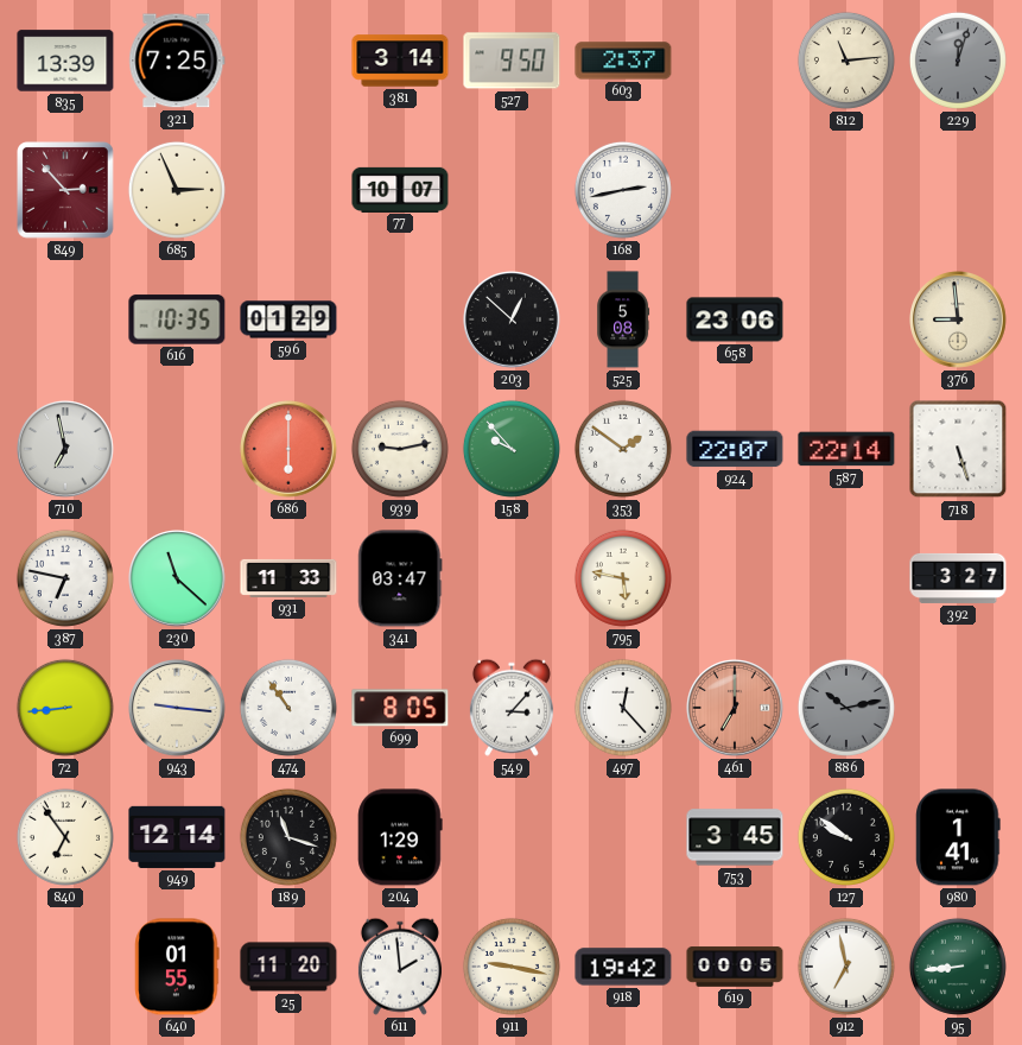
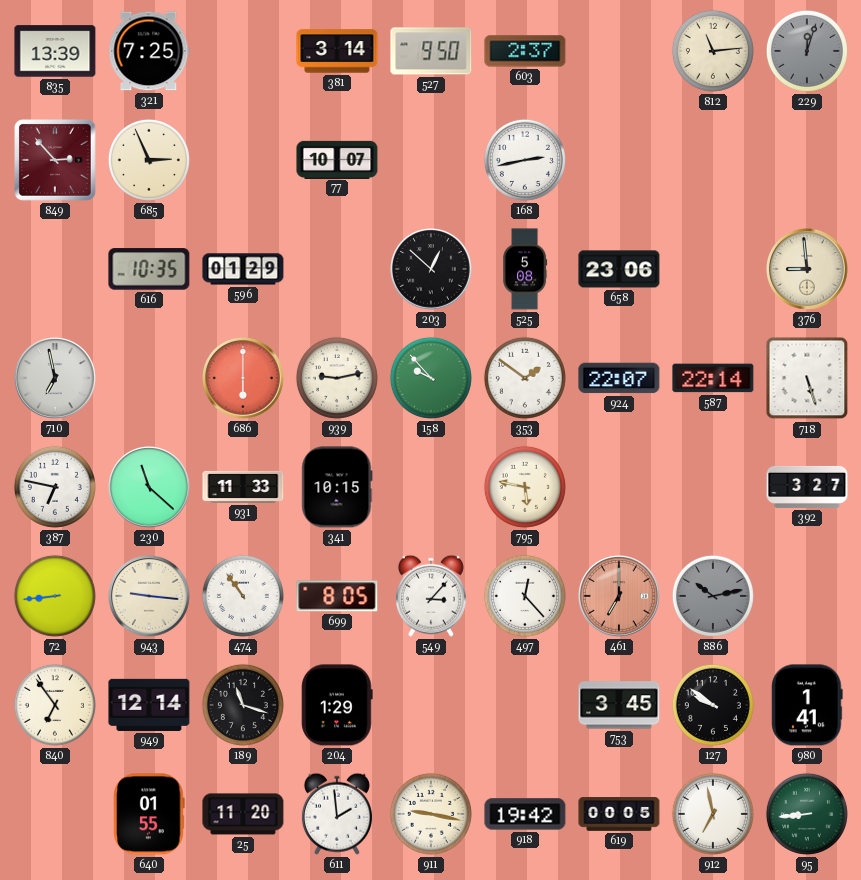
341: 03:47 -> 10:15 (337, 487)
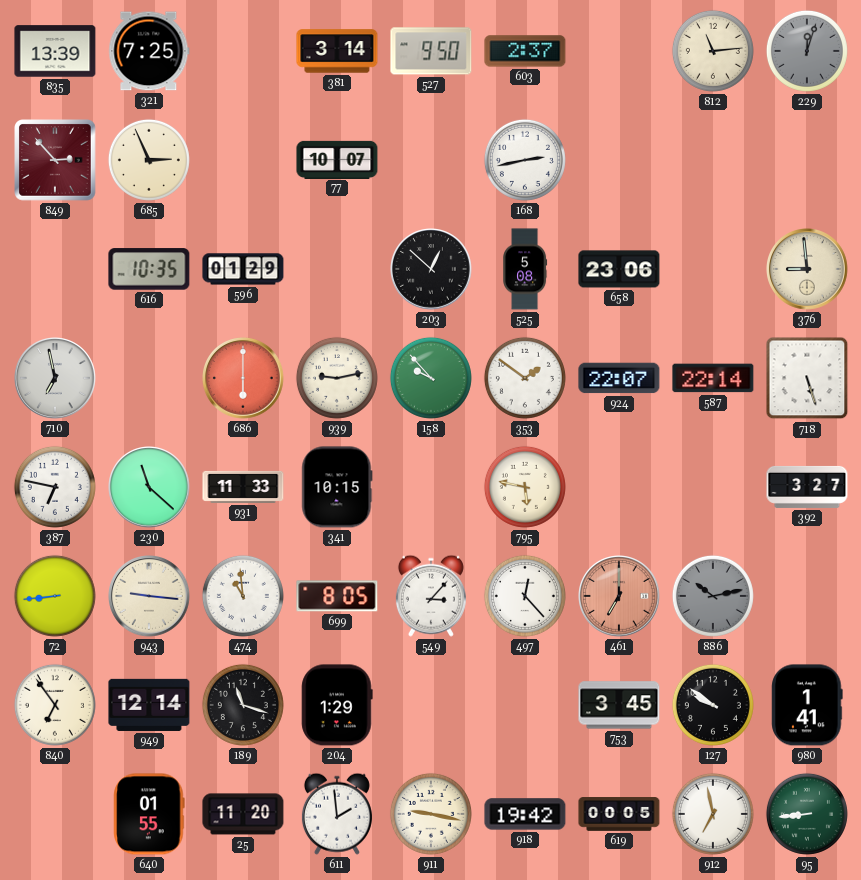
474: 10:54 -> 10:59 (243, 596)
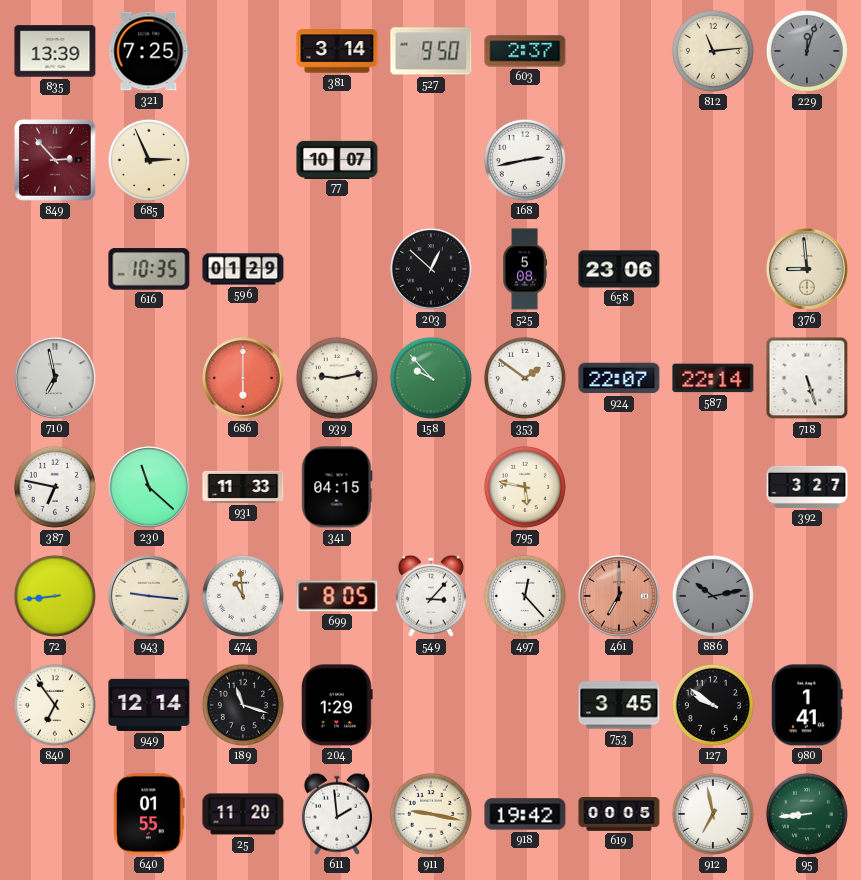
341: 10:15 -> 04:15 (337, 487)
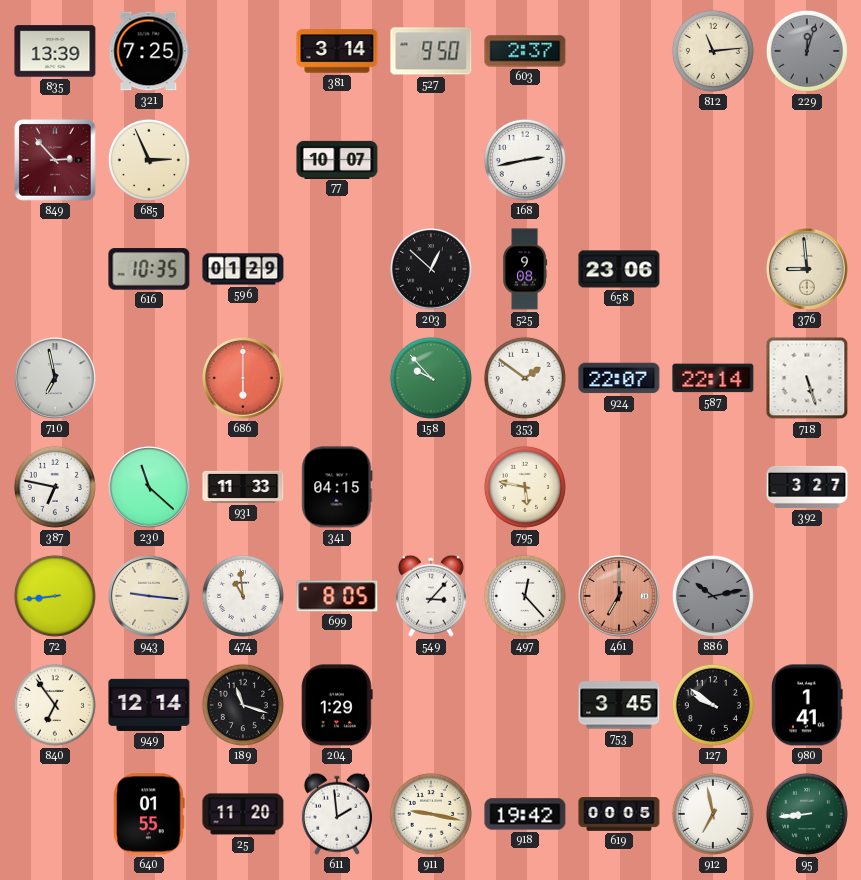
525: 5:08 -> 9:08 (525, 269)
939: 9:13 -> none (337, 378)
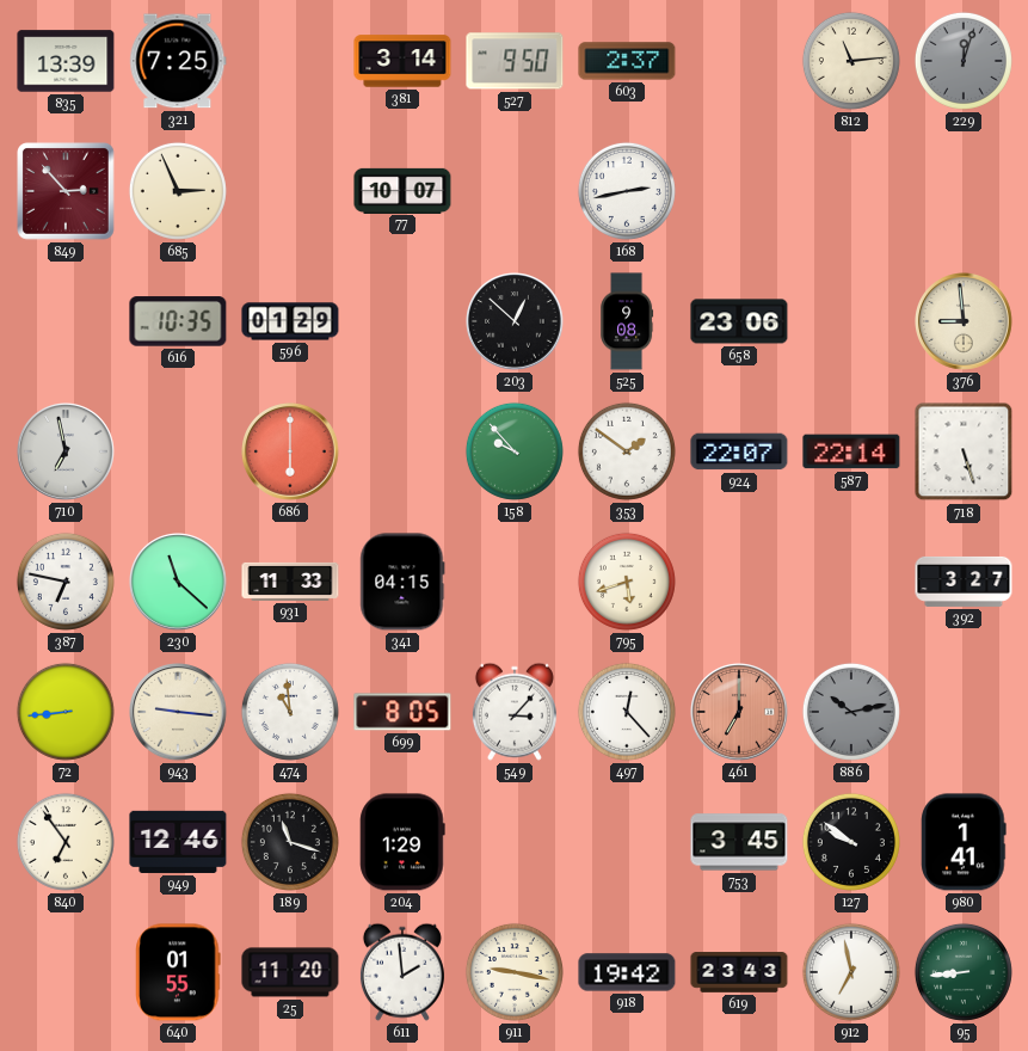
795: 5:47 -> 5:42 (627, 582)
949: 12:14 -> 12:46 (178, 842)
619: 00:05 -> 23:43 (739, 972)
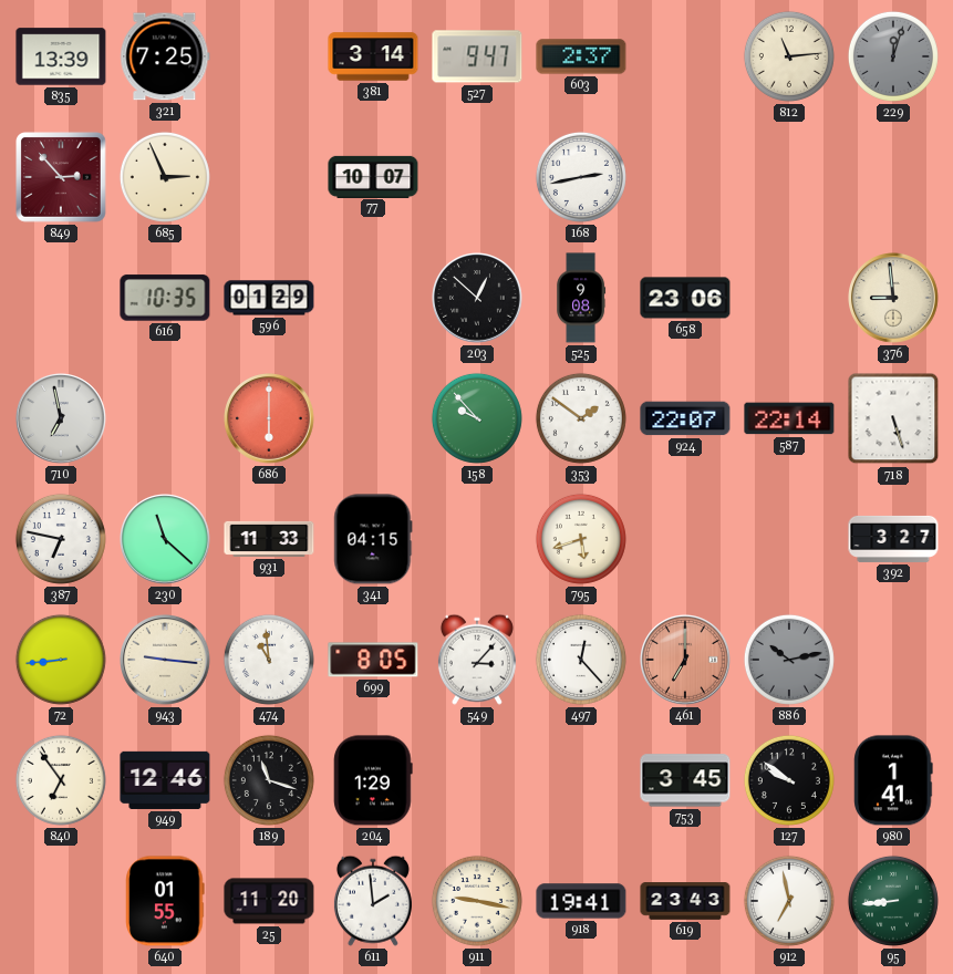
527: 9:50 -> 9:47 (477, 56)
918: 19:42 -> 19:41 (581, 901)
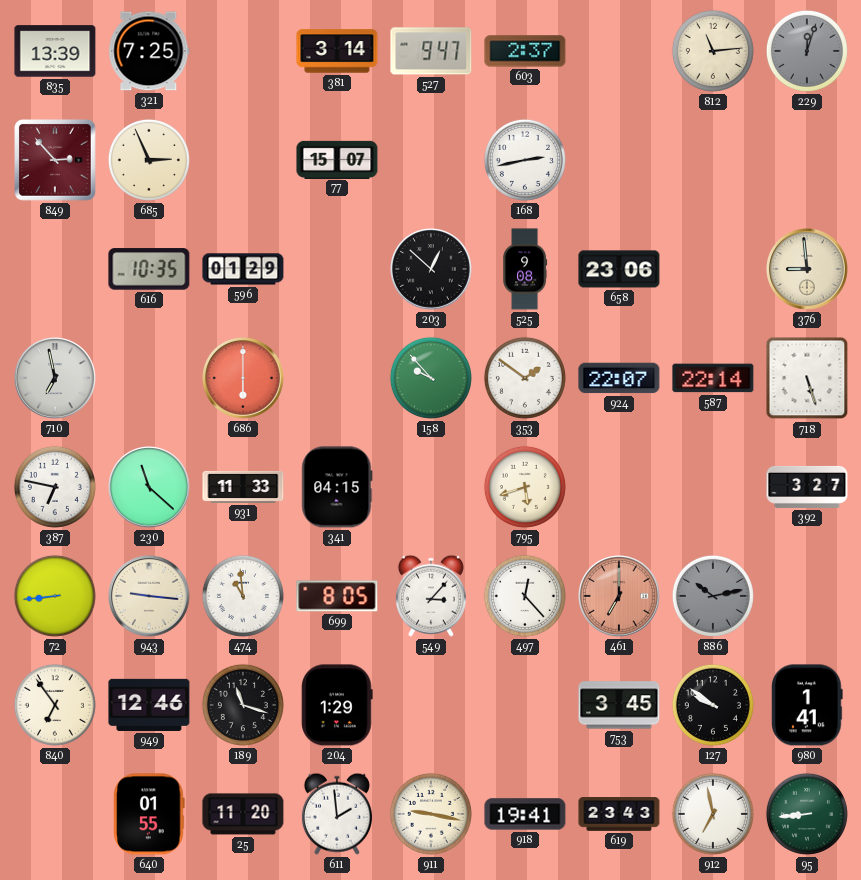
77: 10:07 -> 15:07 (337, 159)
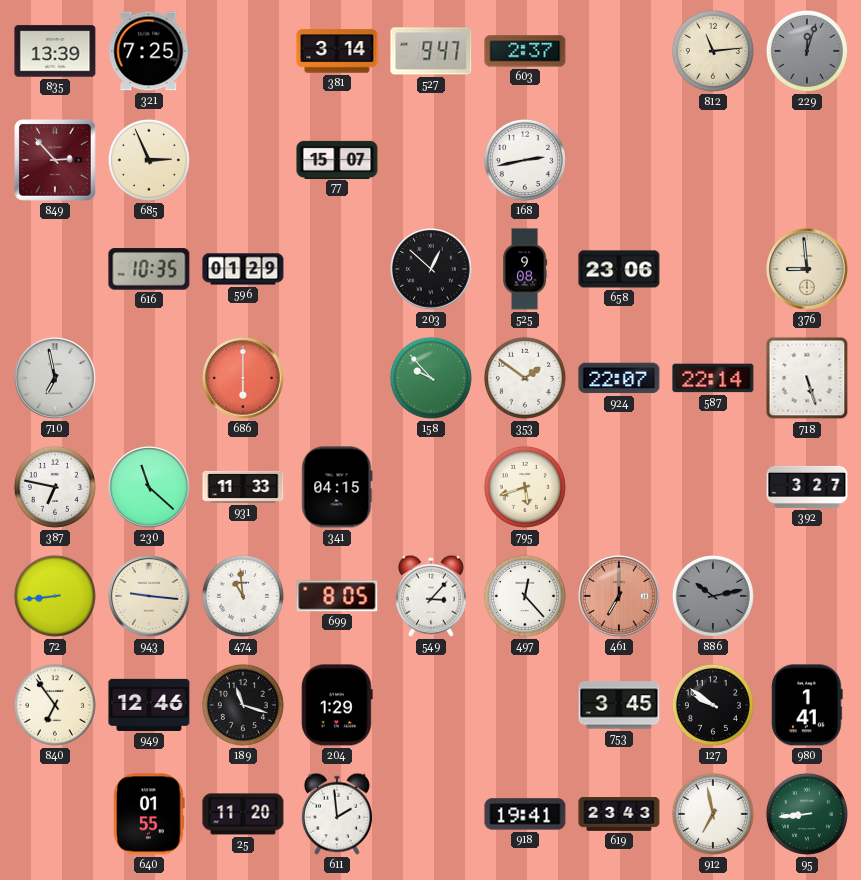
911: 9:17 -> none (431, 814)
